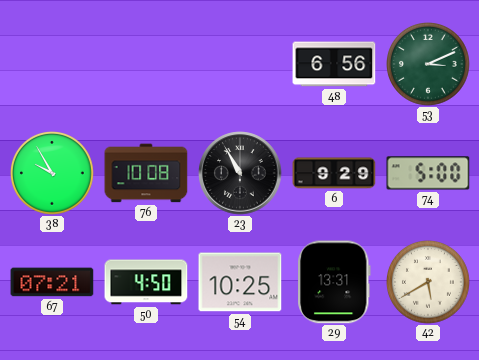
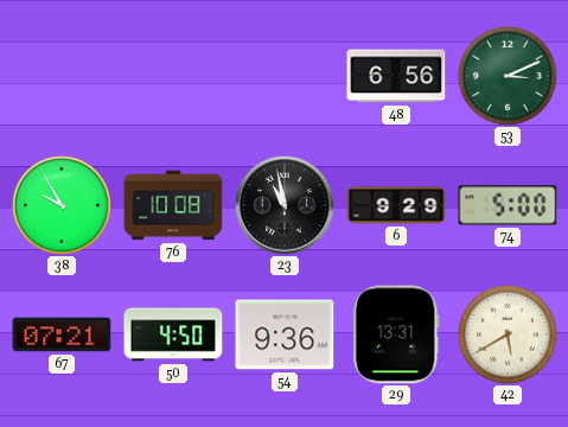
23: 10:55 -> 10:58 (285, 205)
54: 10:25 -> 9:36 (285, 334)
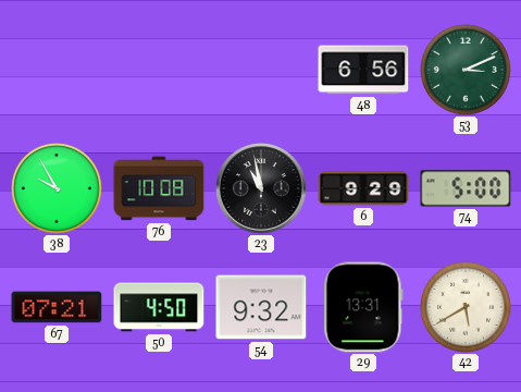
54: 9:36 -> 9:32 (261, 307)
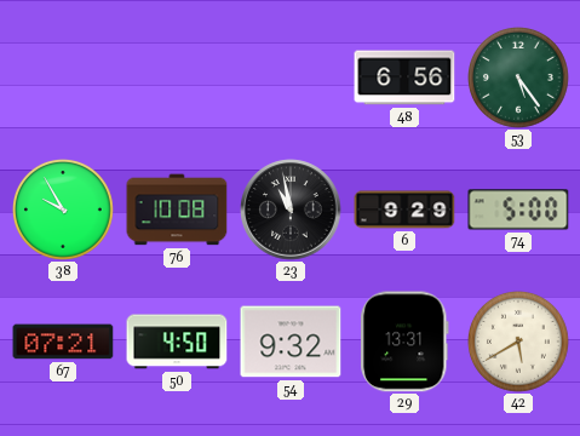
53: 3:11 -> 5:24 (519, 79)
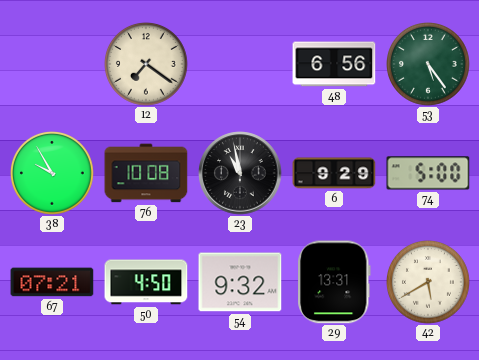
12: none -> 7:21 (147, 65)
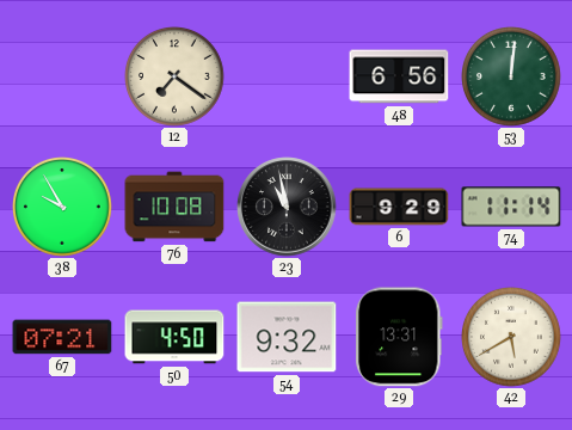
53: 5:24 -> 12:01 (512, 78)
74: 5:00 -> 11:14 (511, 207)
